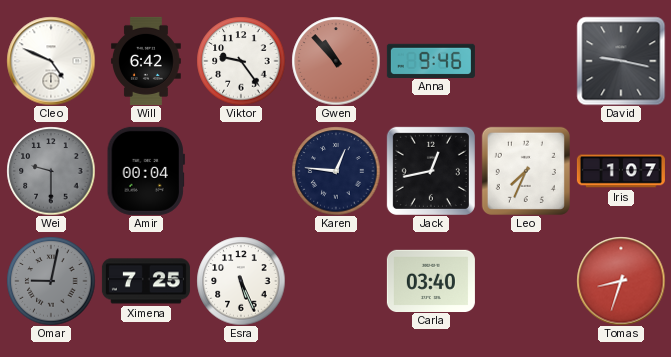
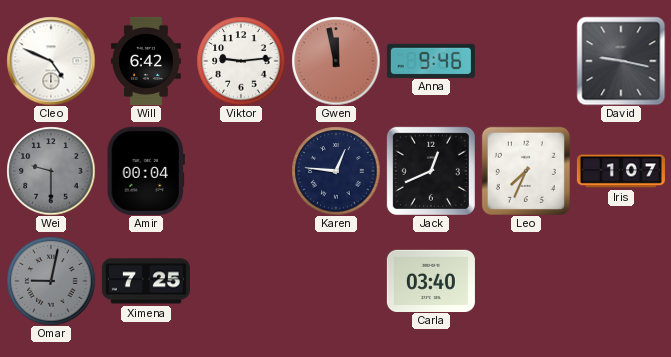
Viktor: 9:24 -> 9:14 (241, 61)
Gwen: 10:53 -> 11:58 (336, 61)
Jack: 12:43 -> 12:41 (431, 171)
Esra: 5:26 -> none (241, 281)
Tomas: 8:33 -> none (621, 281)
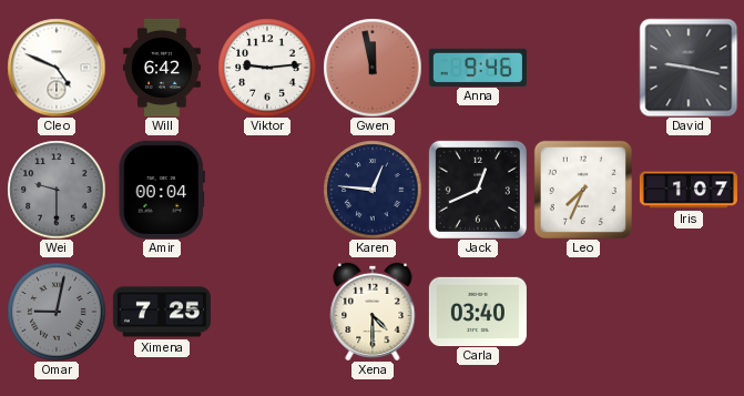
Xena: none -> 4:30 (373, 311)
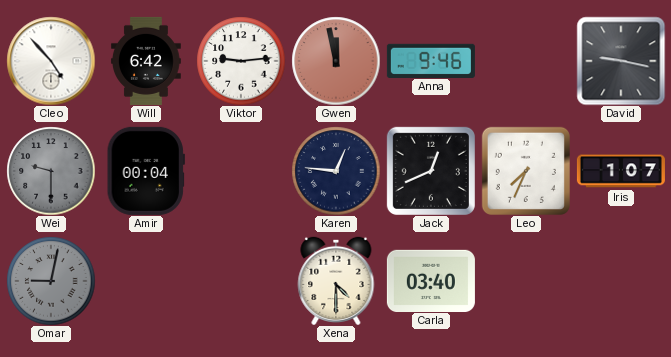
Cleo: 4:49 -> 4:53 (51, 61)
Ximena: 7:25 -> none (162, 312)
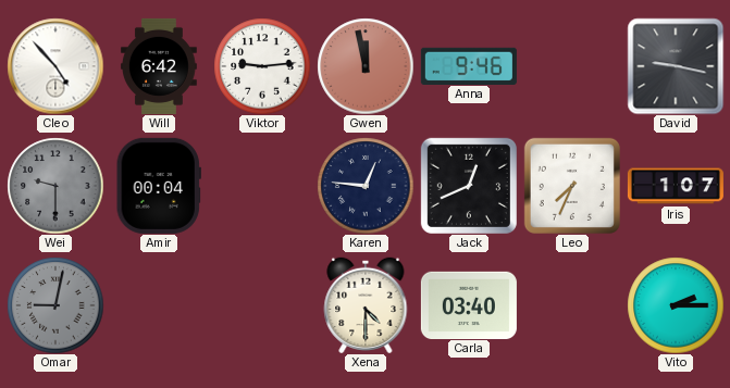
Vito: none -> 2:15 (676, 305)
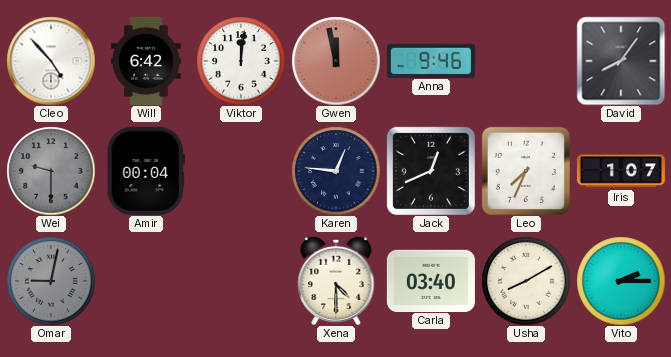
Viktor: 9:14 -> 12:01 (241, 61)
David: 9:17 -> 8:06 (621, 61)
Usha: none -> 8:10 (526, 281)
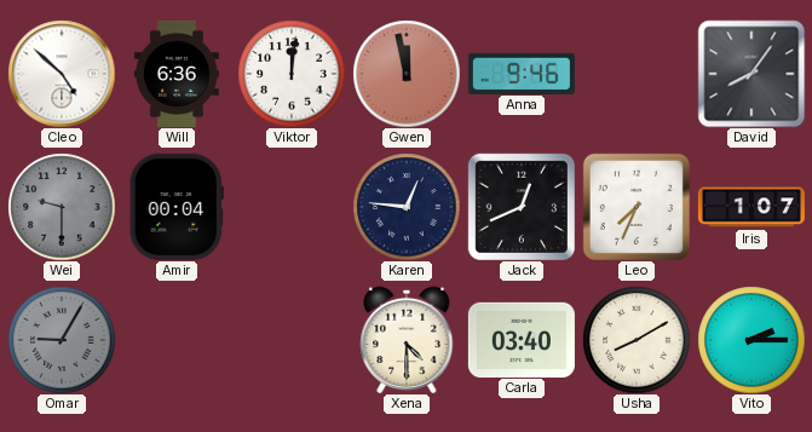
Cleo: 4:53 -> 4:52 (62, 74)
Will: 6:42 -> 6:36 (177, 74)
Omar: 9:02 -> 9:05 (62, 340)
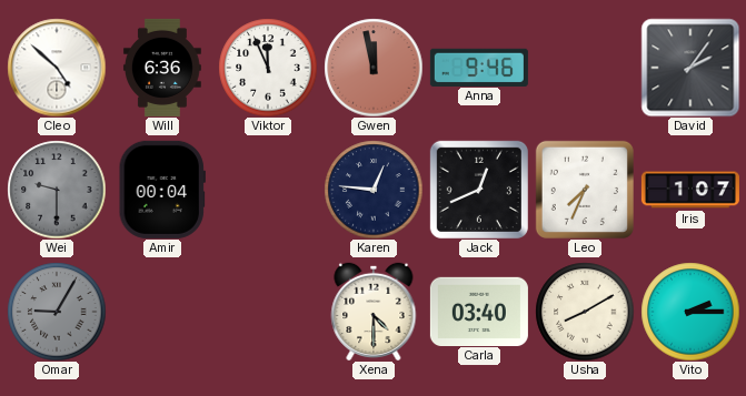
Viktor: 12:01 -> 11:56 (268, 68)
David: 8:06 -> 2:06 (690, 68)
